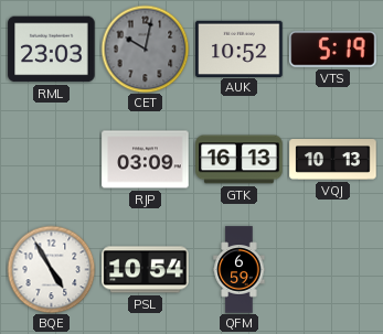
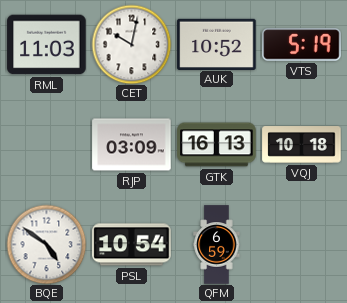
RML: 23:03 -> 11:03 (47, 45)
CET dial: grey -> white (131, 44)
VQJ: 10:13 -> 10:18 (302, 145)
BQE: 4:55 -> 4:51 (46, 244)
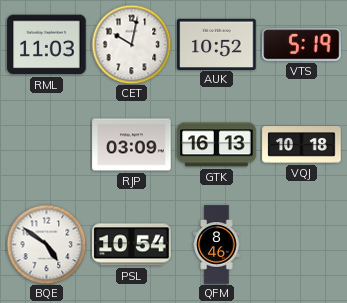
QFM: 6:59 -> 8:46 (217, 245)
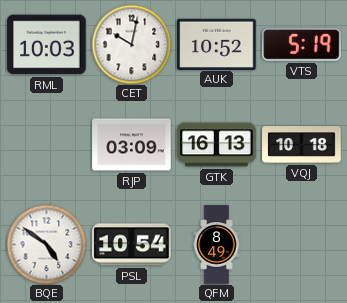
RML: 11:03 -> 10:03 (47, 45)
QFM: 8:46 -> 8:49 (217, 245)
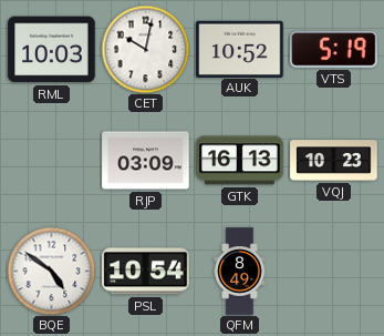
VQJ: 10:18 -> 10:23 (334, 161)
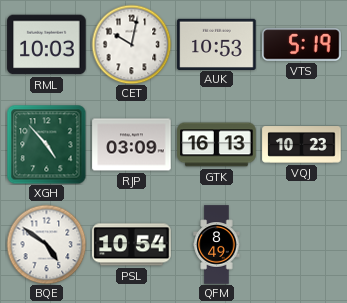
AUK: 10:52 -> 10:53 (217, 44)
XGH: none -> 4:53 (46, 144)
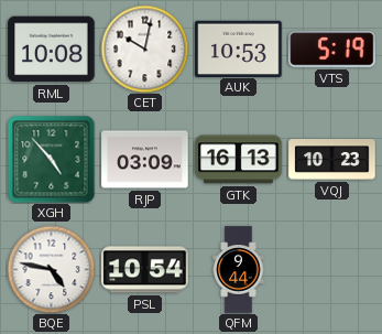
RML: 10:03 -> 10:08 (52, 50)
BQE: 4:51 -> 4:47 (51, 269)
QFM: 8:49 -> 9:44 (239, 270)
